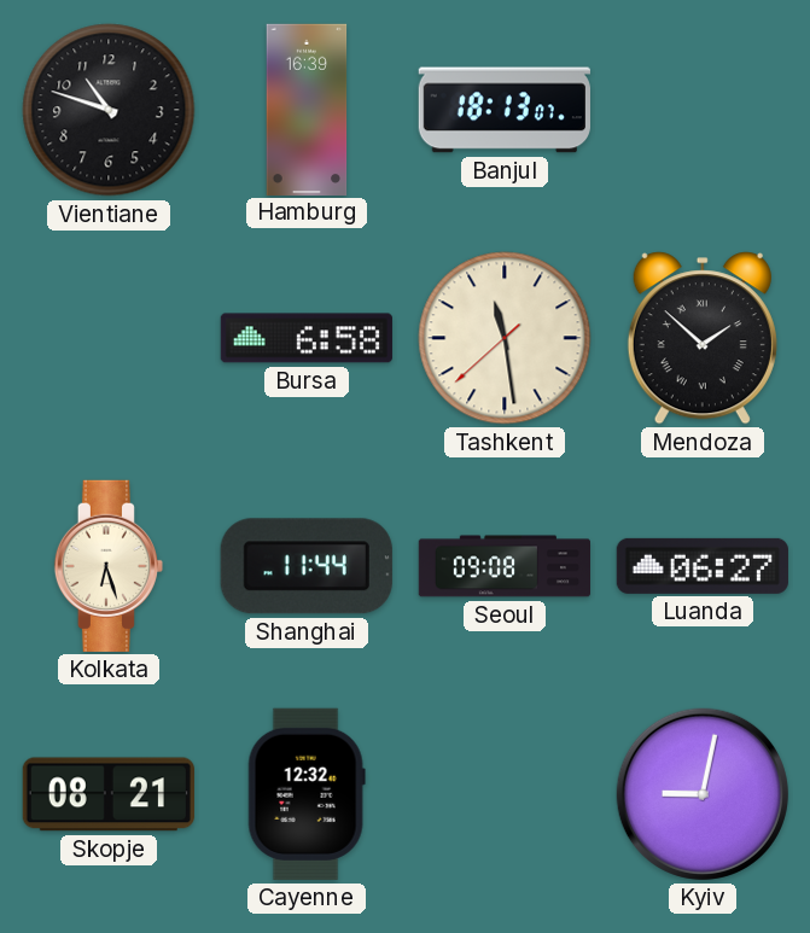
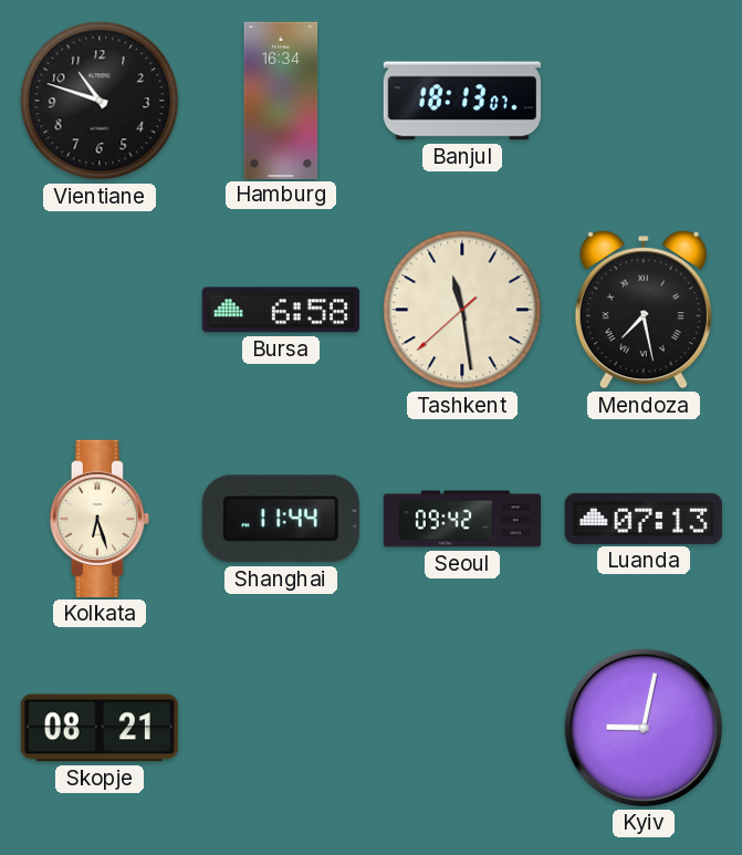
Hamburg: 16:39 -> 16:34 (281, 100)
Mendoza: 1:52 -> 7:28 (644, 310)
Seoul: 09:08 -> 09:42 (461, 519)
Luanda: 06:27 -> 07:13 (644, 519)
Cayenne: 12:32 -> none (307, 794)
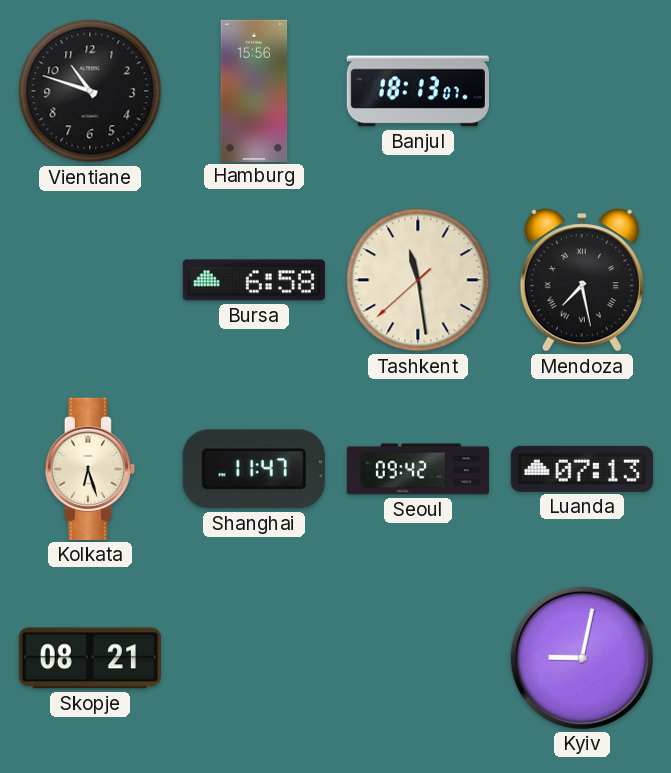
Hamburg: 16:34 -> 15:56 (254, 90)
Shanghai: 11:44 -> 11:47 (254, 469)
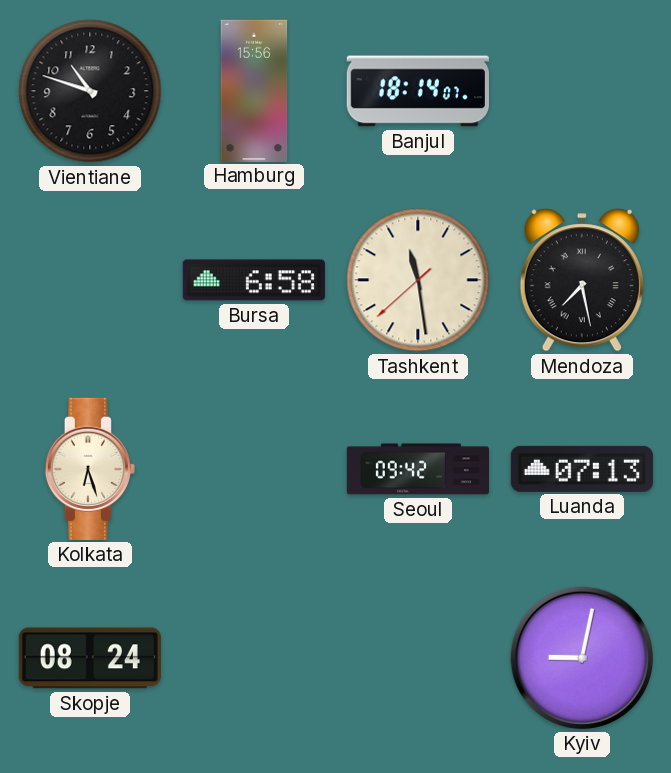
Banjul: 18:13 -> 18:14 (418, 91)
Shanghai: 11:47 -> none (254, 469)
Skopje: 08:21 -> 08:24 (90, 658)
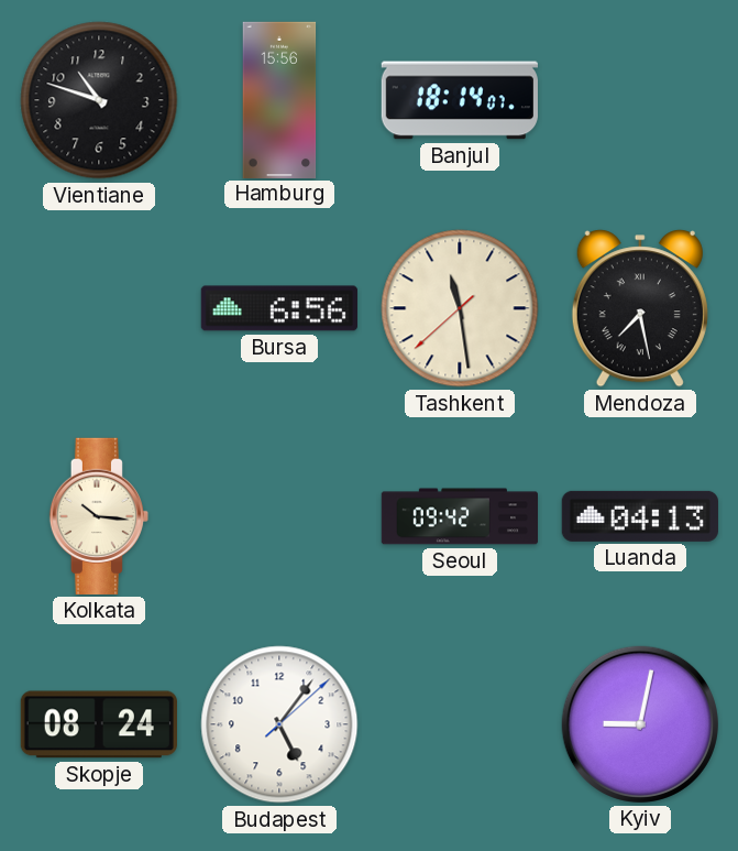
Bursa: 6:58 -> 6:56 (279, 308)
Kolkata: 6:27 -> 10:16 (98, 516)
Luanda: 07:13 -> 04:13 (640, 516)
Budapest: none -> 5:06 (279, 724)
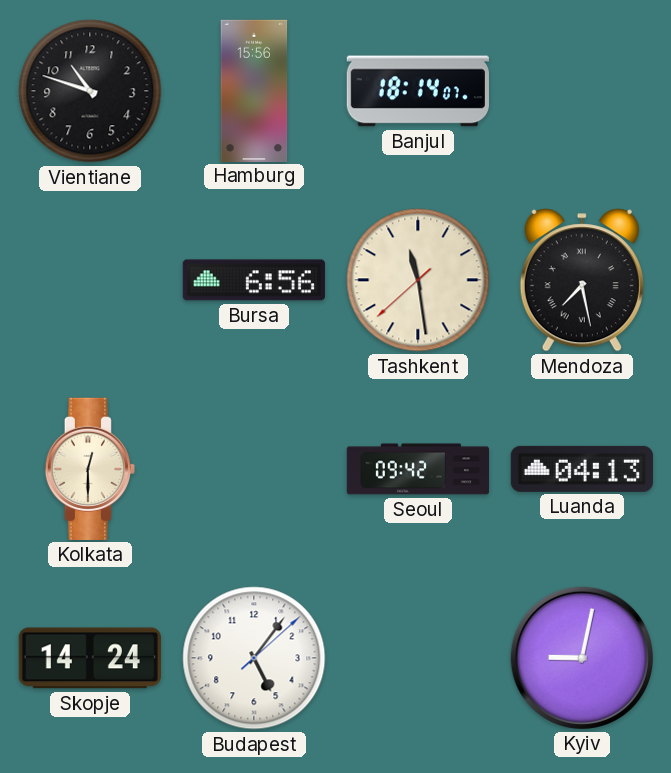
Kolkata: 10:16 -> 12:30 (89, 469)
Skopje: 08:24 -> 14:24 (90, 658)
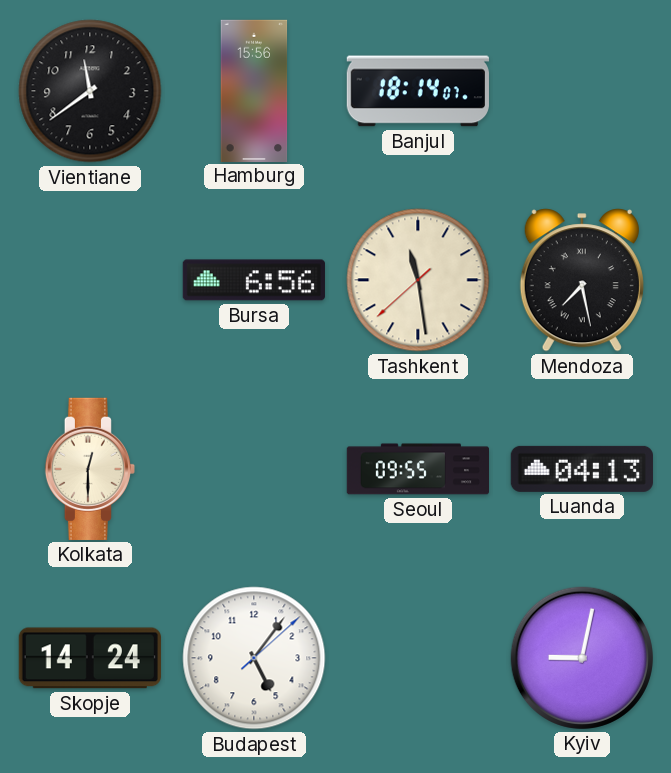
Vientiane: 10:48 -> 11:39 (90, 91)
Seoul: 09:42 -> 09:55 (417, 469)
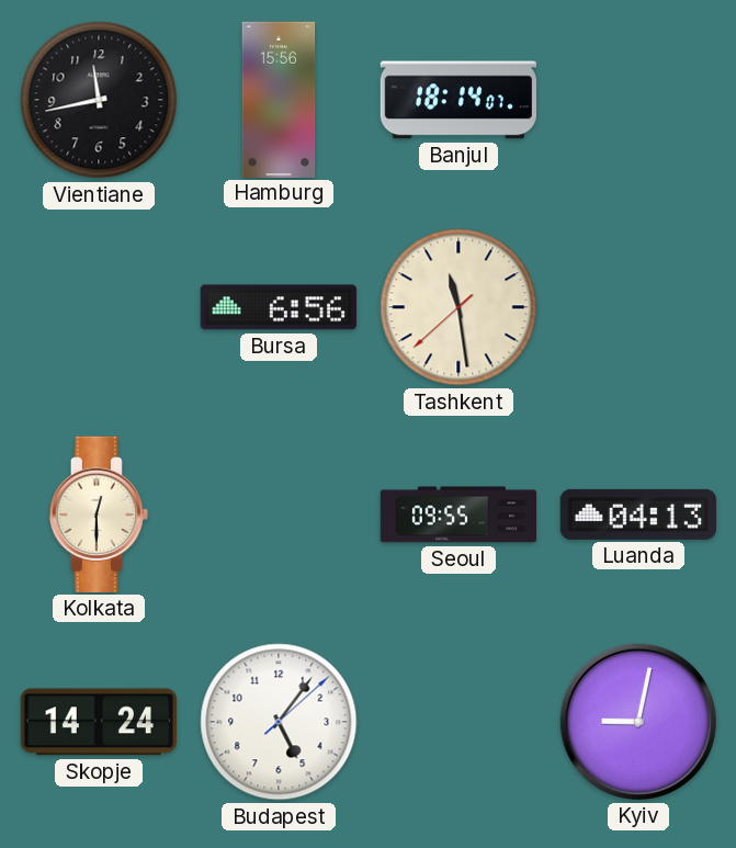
Vientiane: 11:39 -> 11:43 (99, 100)
Mendoza: 7:28 -> none (582, 280)
